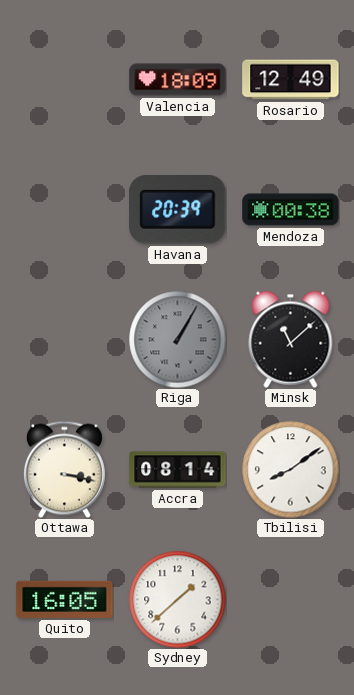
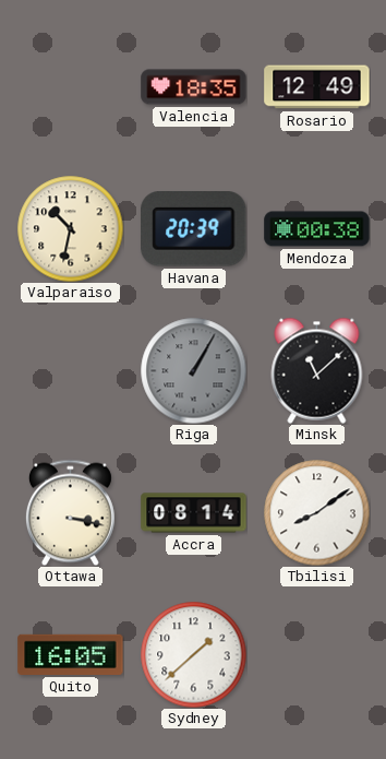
Valencia: 18:09 -> 18:35 (194, 87)
Valparaiso: none -> 10:32 (70, 228)
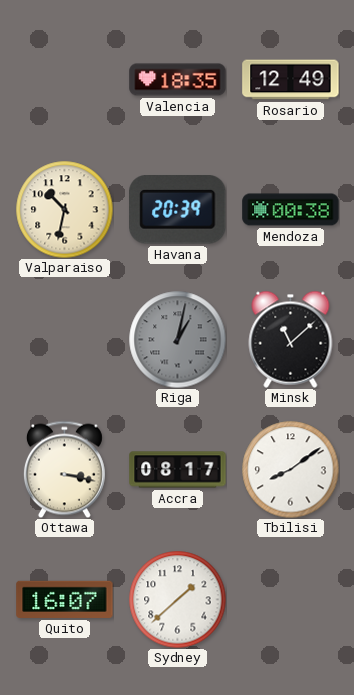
Riga: 1:05 -> 1:02 (177, 339)
Accra: 08:14 -> 08:17 (178, 470)
Quito: 16:05 -> 16:07 (65, 599)
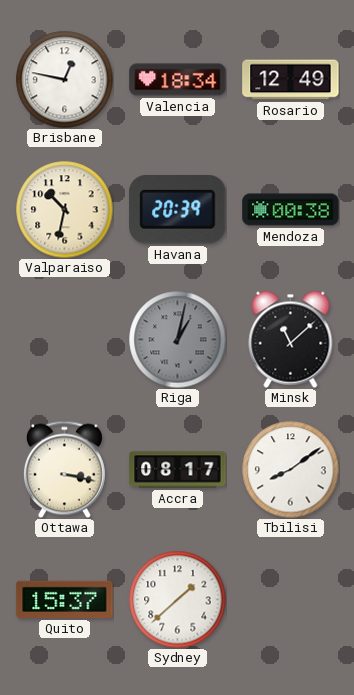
Brisbane: none -> 12:47 (64, 79)
Valencia: 18:35 -> 18:34 (178, 80)
Quito: 16:07 -> 15:37 (65, 599)
